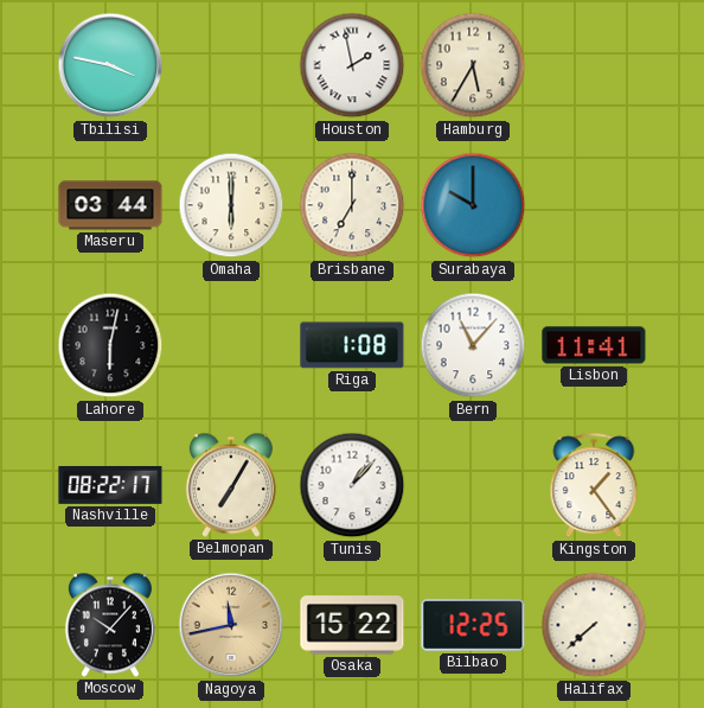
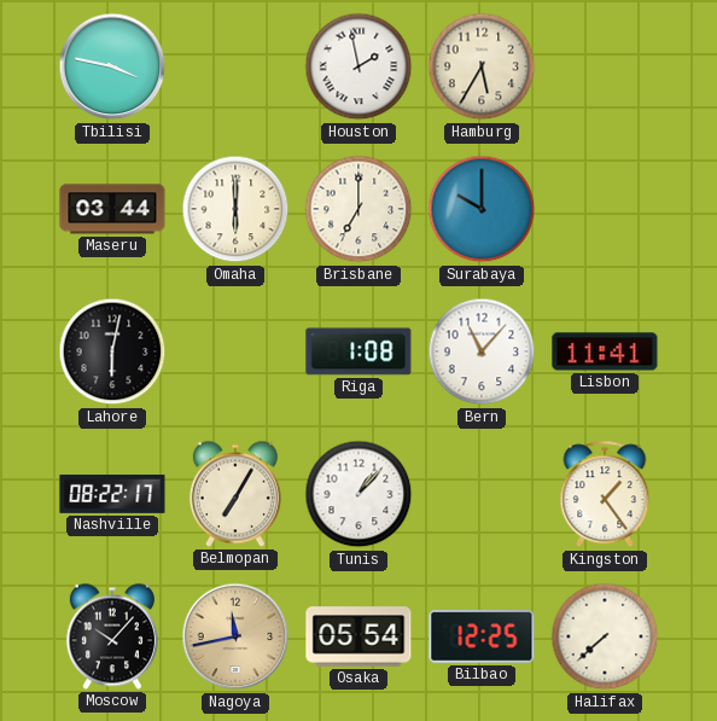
Osaka: 15:22 -> 05:54 (358, 636)
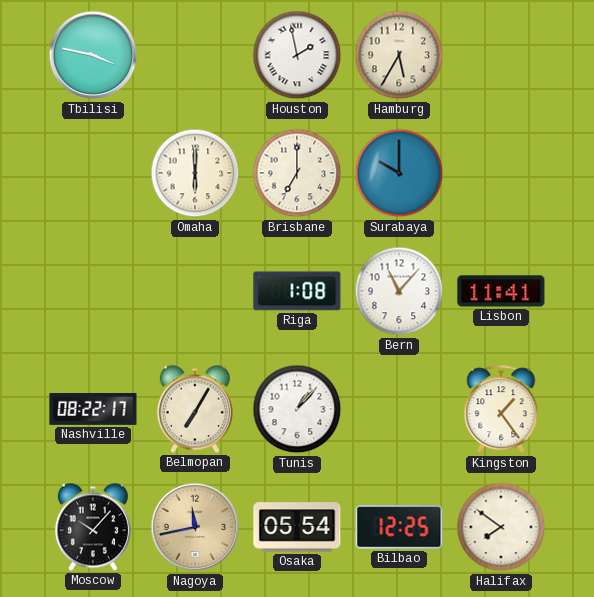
Maseru: 03:44 -> none (112, 209)
Lahore: 6:02 -> none (112, 351)
Halifax: 7:38 -> 7:51 (501, 527)
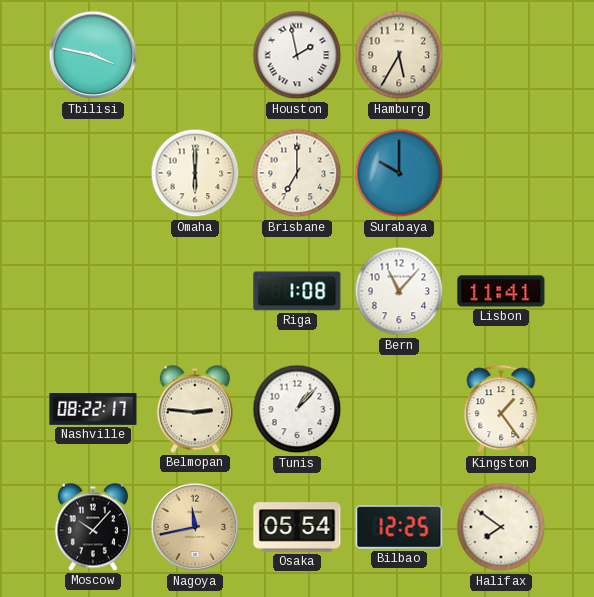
Belmopan: 7:05 -> 2:46 (195, 409)
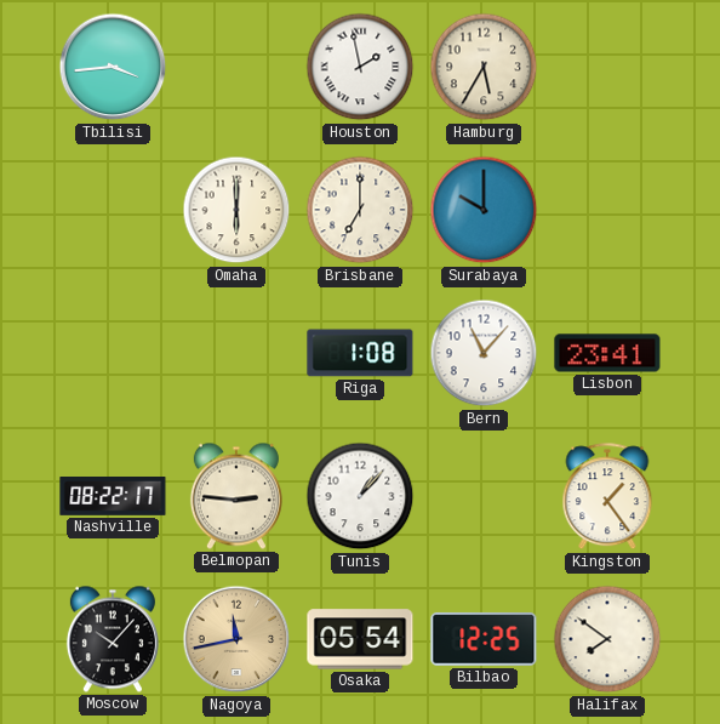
Tbilisi: 3:47 -> 3:44 (113, 67)
Lisbon: 11:41 -> 23:41 (607, 353)
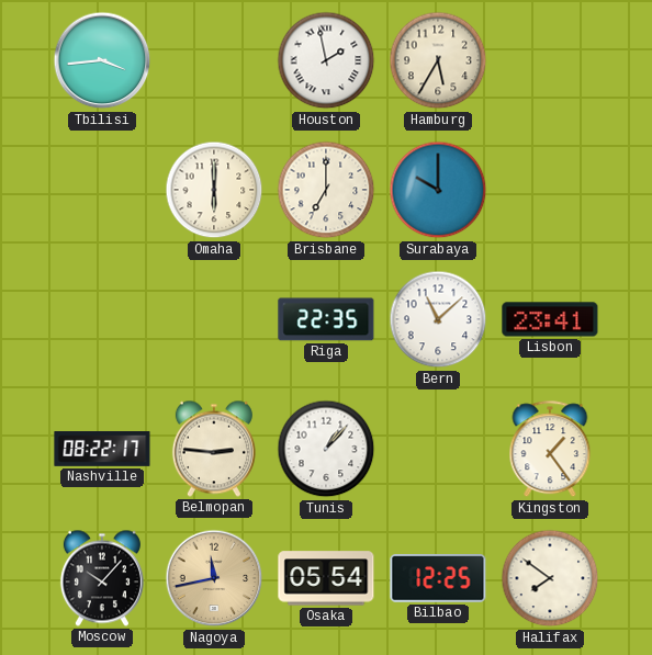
Riga: 1:08 -> 22:35 (326, 319)
Bern: 11:07 -> 11:08 (438, 319)
